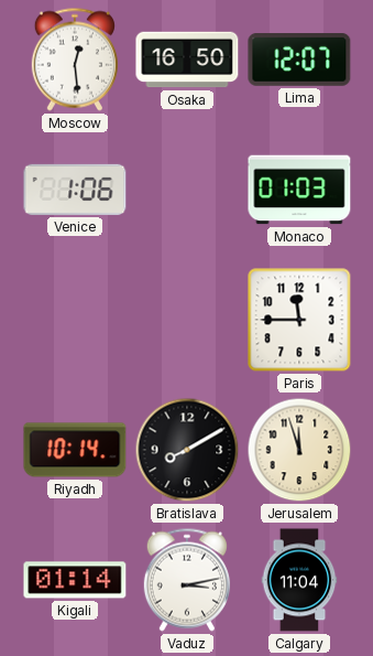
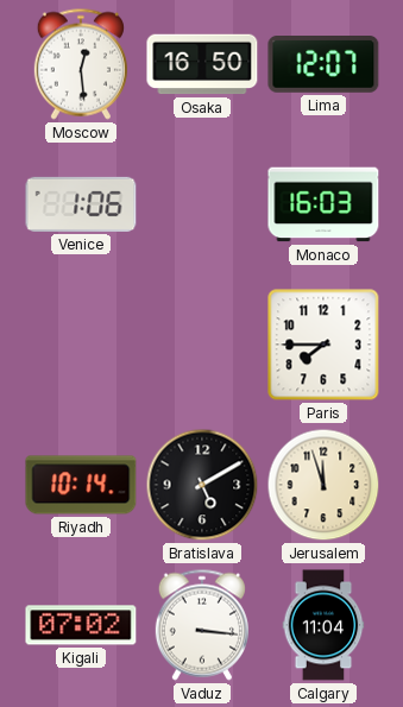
Monaco: 01:03 -> 16:03 (323, 204)
Paris: 11:45 -> 7:45 (323, 345)
Bratislava: 8:10 -> 5:10 (202, 485)
Kigali: 01:14 -> 07:02 (81, 625)
Vaduz: 3:13 -> 3:16 (202, 625)
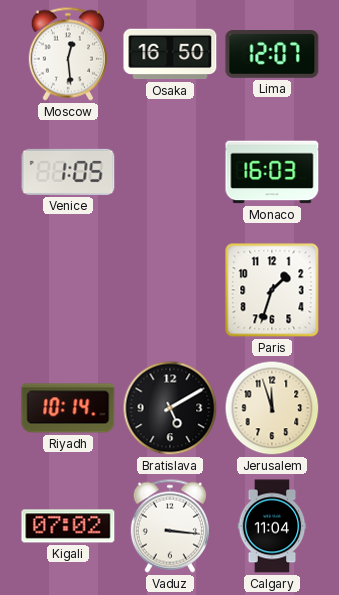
Venice: 1:06 -> 1:05 (68, 172)
Paris: 7:45 -> 1:33 (272, 290)
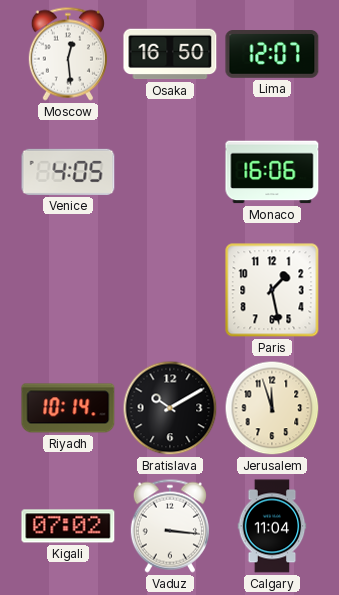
Venice: 1:05 -> 4:05 (68, 172)
Monaco: 16:03 -> 16:06 (272, 172)
Paris: 1:33 -> 1:28 (272, 290)
Bratislava: 5:10 -> 10:10 (170, 408)
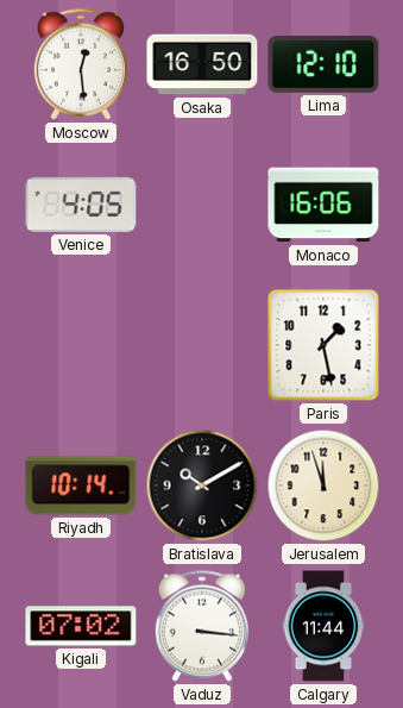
Lima: 12:07 -> 12:10 (323, 65)
Calgary: 11:04 -> 11:44 (323, 626)
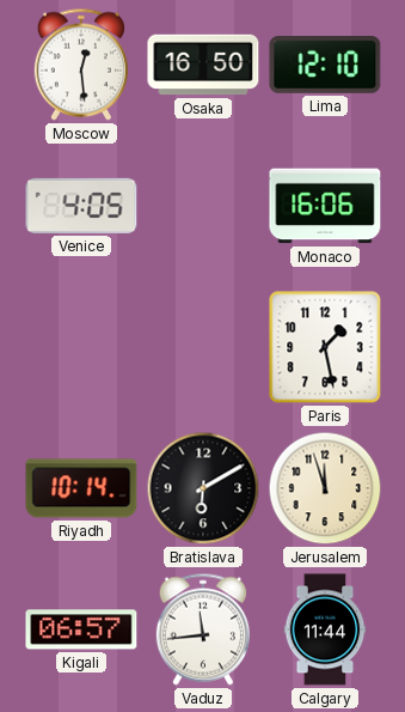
Bratislava: 10:10 -> 6:10 (203, 488)
Kigali: 07:02 -> 06:57 (81, 629)
Vaduz: 3:16 -> 11:44 (203, 629)
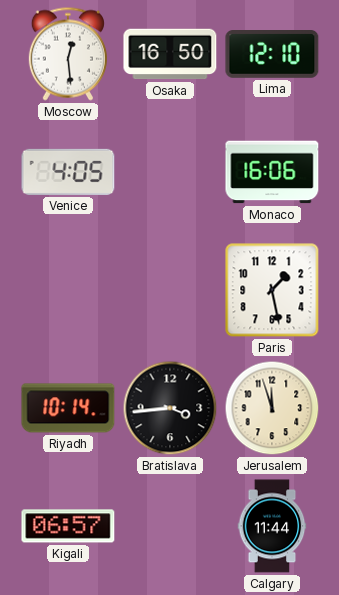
Bratislava: 6:10 -> 3:44 (170, 408)
Vaduz: 11:44 -> none (203, 629)
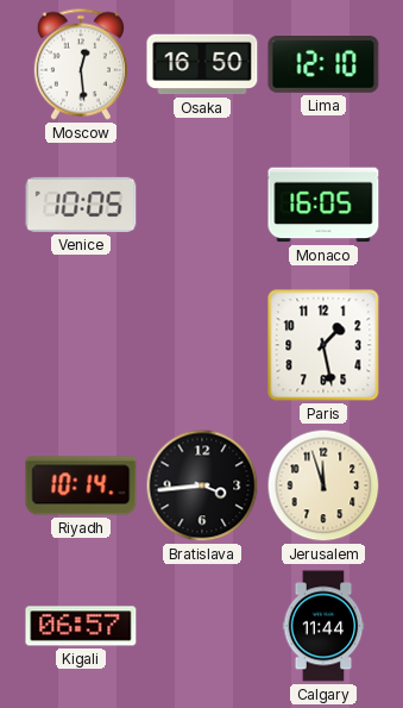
Venice: 4:05 -> 10:05 (81, 205)
Monaco: 16:06 -> 16:05 (323, 205)
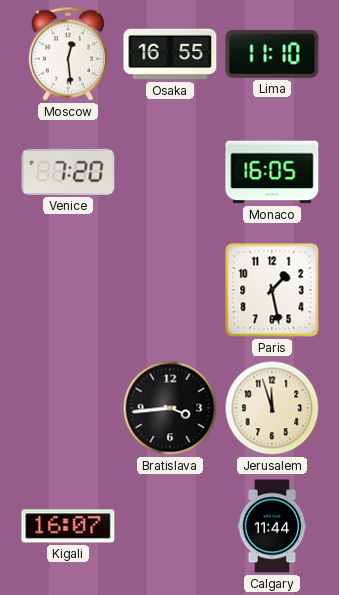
Osaka: 16:50 -> 16:55 (170, 54)
Lima: 12:10 -> 11:10 (272, 55)
Venice: 10:05 -> 7:20 (68, 172)
Riyadh: 10:14 -> none (81, 485)
Kigali: 06:57 -> 16:07 (68, 526)
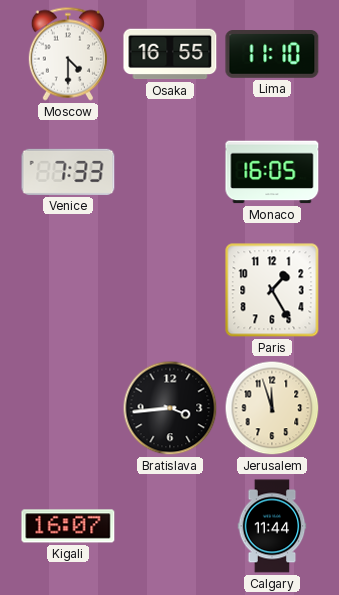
Moscow: 12:29 -> 4:30 (68, 54)
Venice: 7:20 -> 7:33 (68, 172)
Paris: 1:28 -> 1:25 (272, 290)
